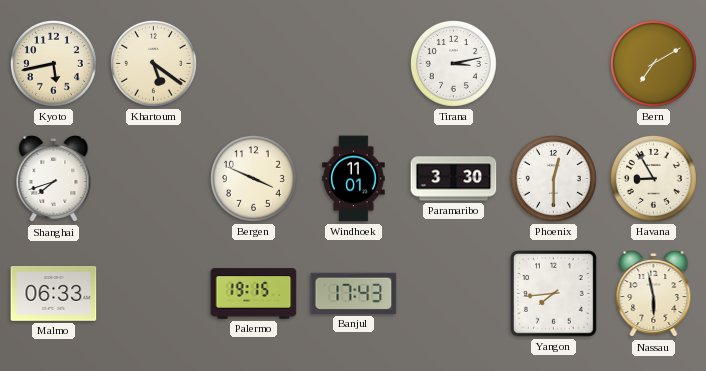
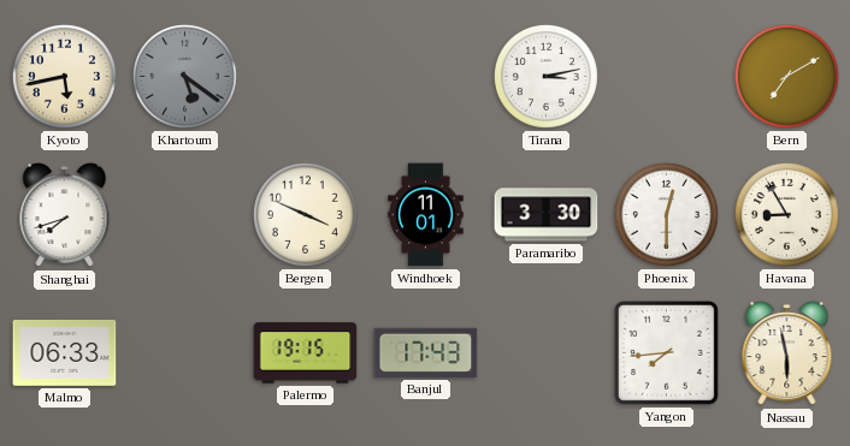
Khartoum dial: cream -> grey (184, 76)
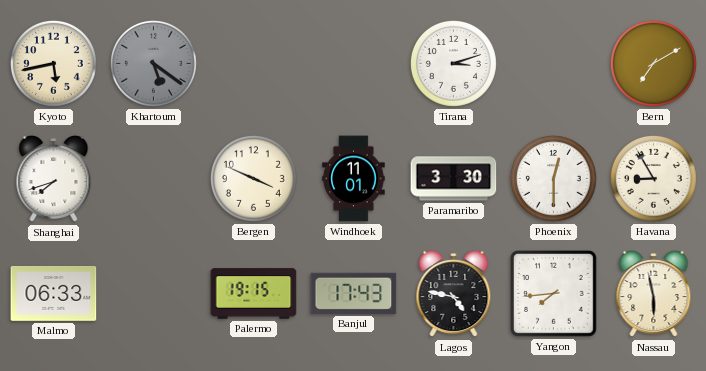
Tirana: 3:13 -> 3:12 (453, 63)
Lagos: none -> 4:47 (454, 294)
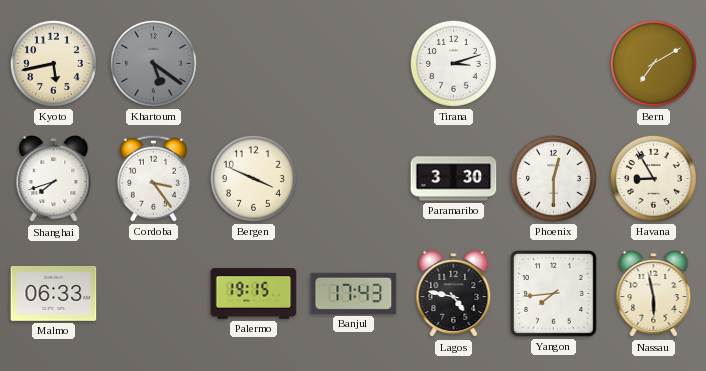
Cordoba: none -> 3:24 (153, 178)
Windhoek: 11:01 -> none (354, 179)
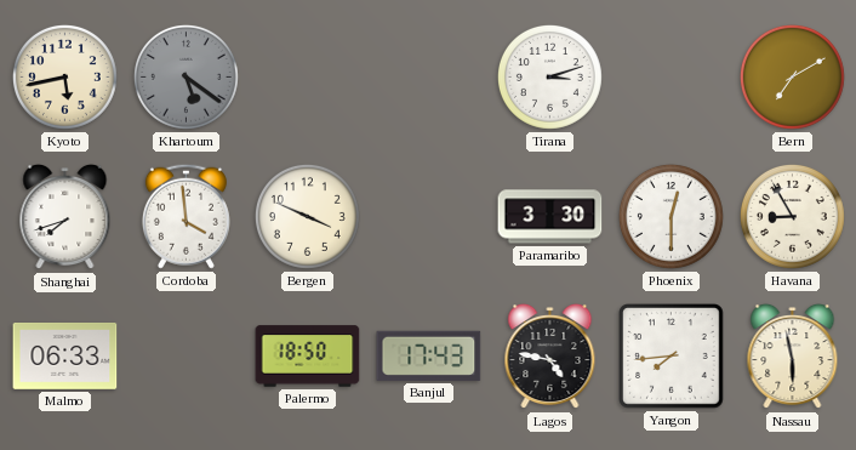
Cordoba: 3:24 -> 3:59 (186, 216)
Palermo: 19:15 -> 18:50 (308, 357)
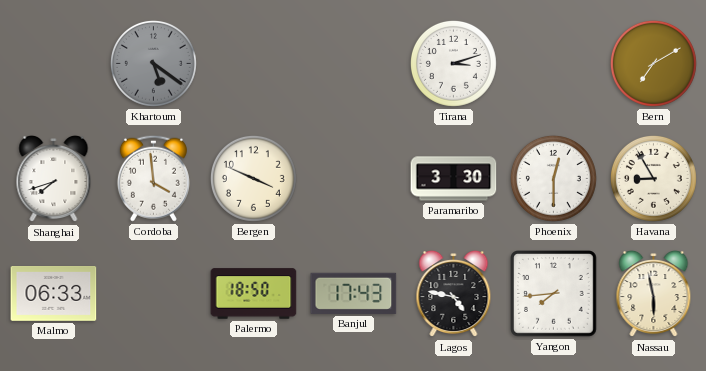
Kyoto: 5:43 -> none (64, 76)
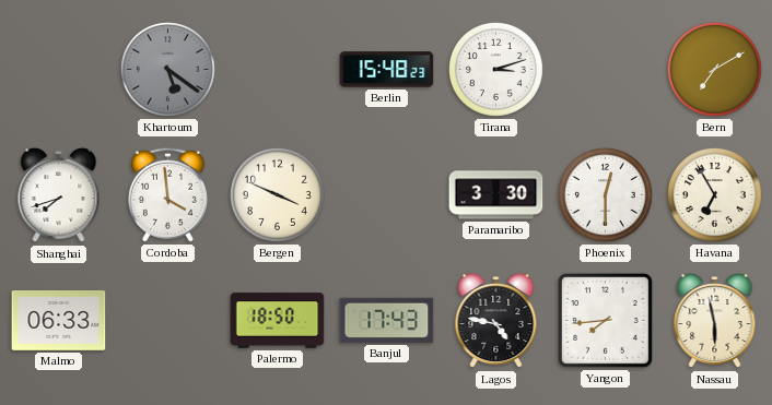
Berlin: none -> 15:48 (387, 70)
Havana: 8:55 -> 6:55 (714, 194)
